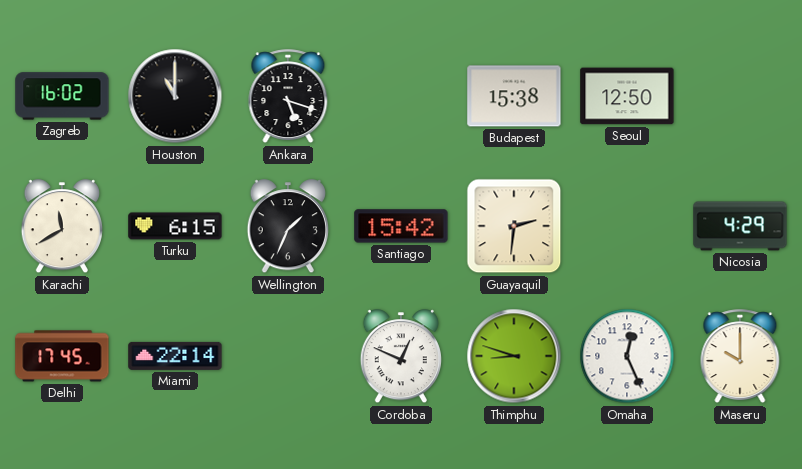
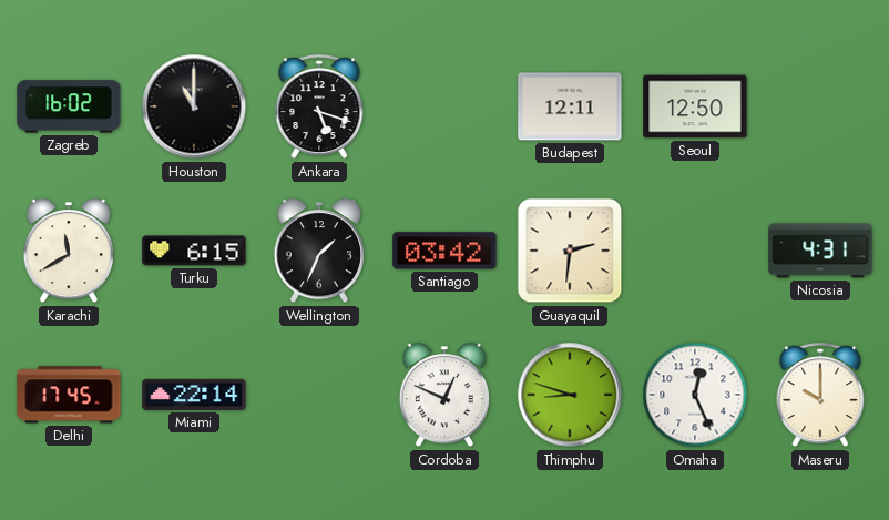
Budapest: 15:38 -> 12:11 (570, 106)
Santiago: 15:42 -> 03:42 (445, 251)
Nicosia: 4:29 -> 4:31 (820, 251)
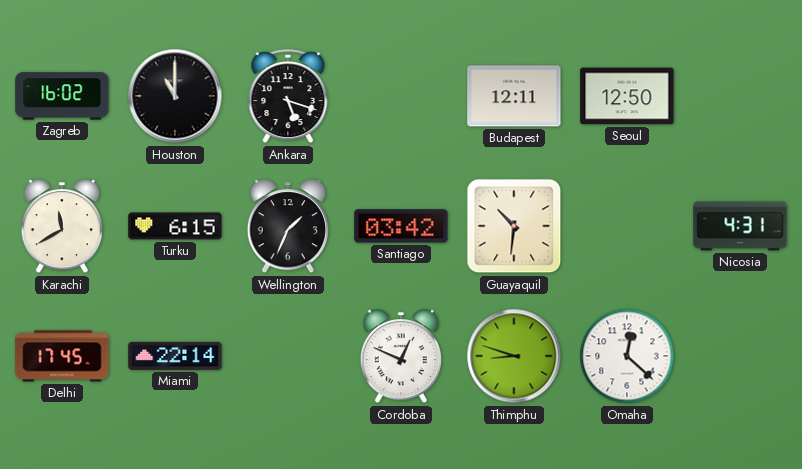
Guayaquil: 2:31 -> 10:31 (514, 226)
Omaha: 12:26 -> 12:22 (627, 356)
Maseru: 10:00 -> none (820, 396)
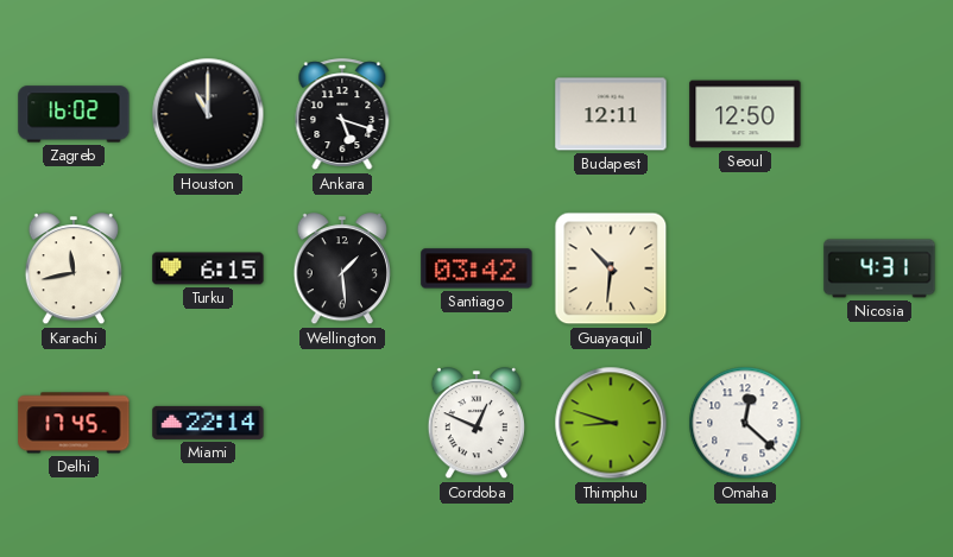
Karachi: 11:40 -> 11:43 (74, 270)
Wellington: 1:34 -> 1:29 (342, 270)
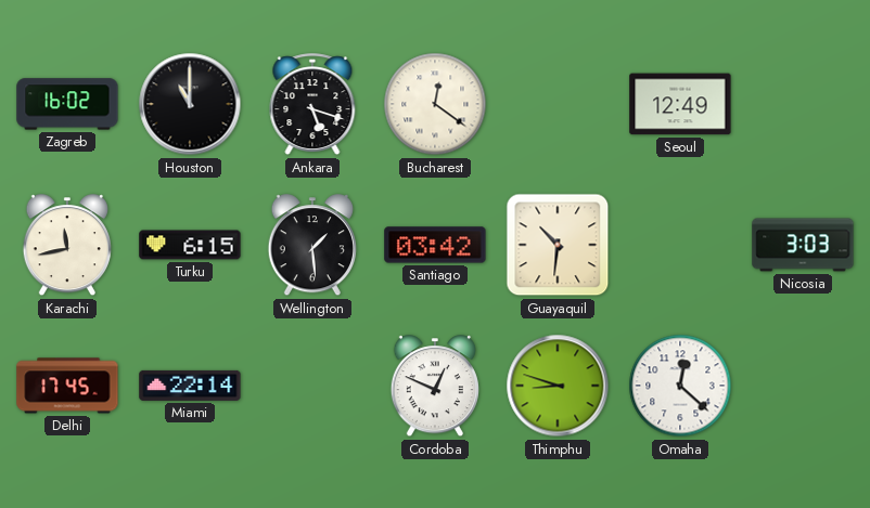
Bucharest: none -> 12:21 (435, 104)
Budapest: 12:11 -> none (611, 114)
Seoul: 12:50 -> 12:49 (680, 104)
Nicosia: 4:31 -> 3:03 (803, 245)
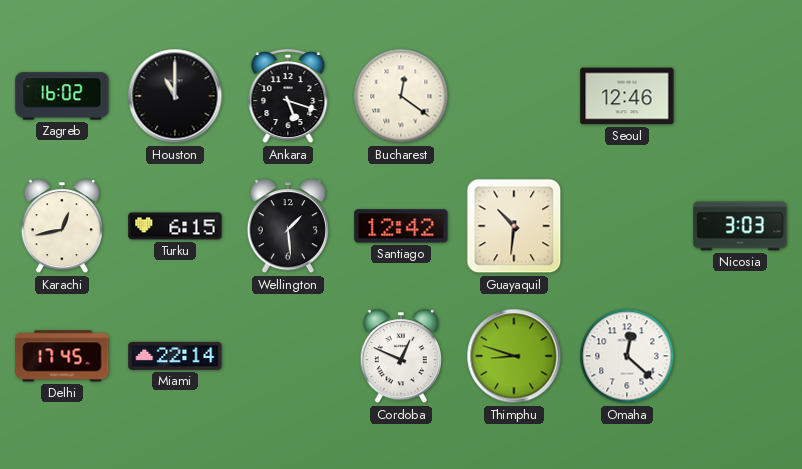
Seoul: 12:49 -> 12:46 (627, 96)
Karachi: 11:43 -> 12:43 (62, 227)
Santiago: 03:42 -> 12:42 (401, 226)
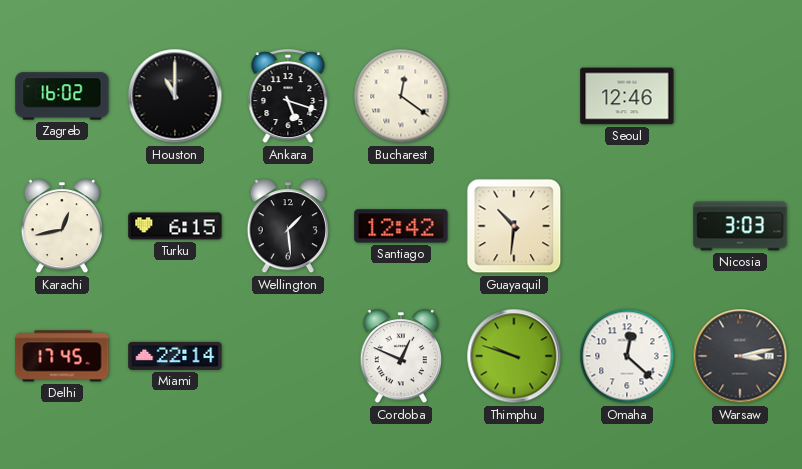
Thimphu: 8:48 -> 9:48 (514, 356)
Warsaw: none -> 3:13 (740, 356)
